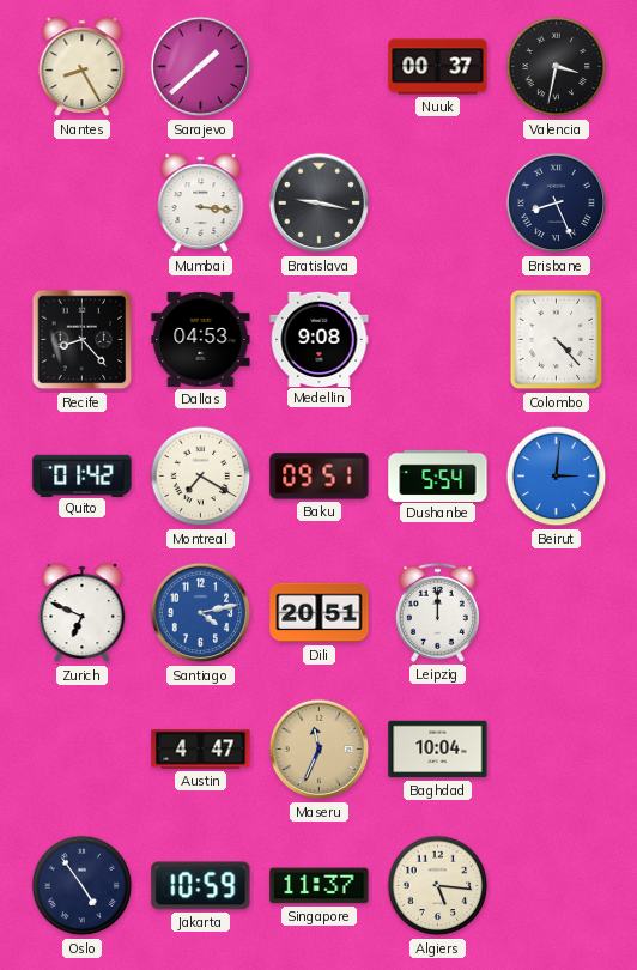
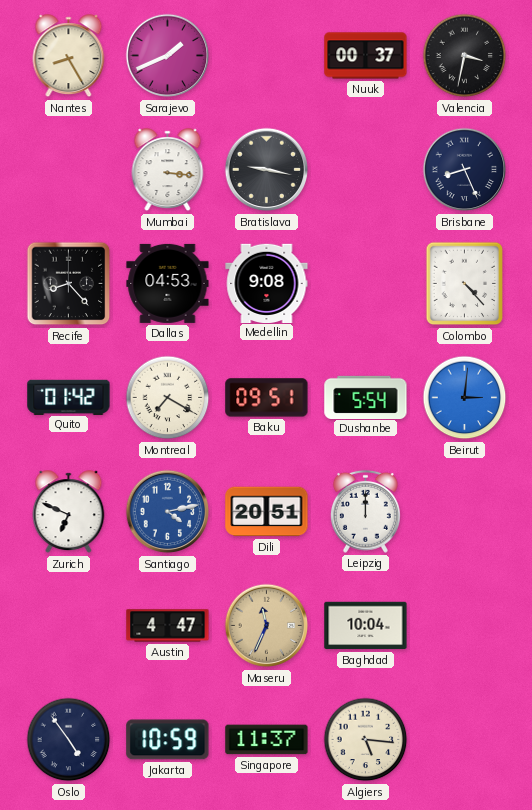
Sarajevo: 1:38 -> 1:41 (168, 56)
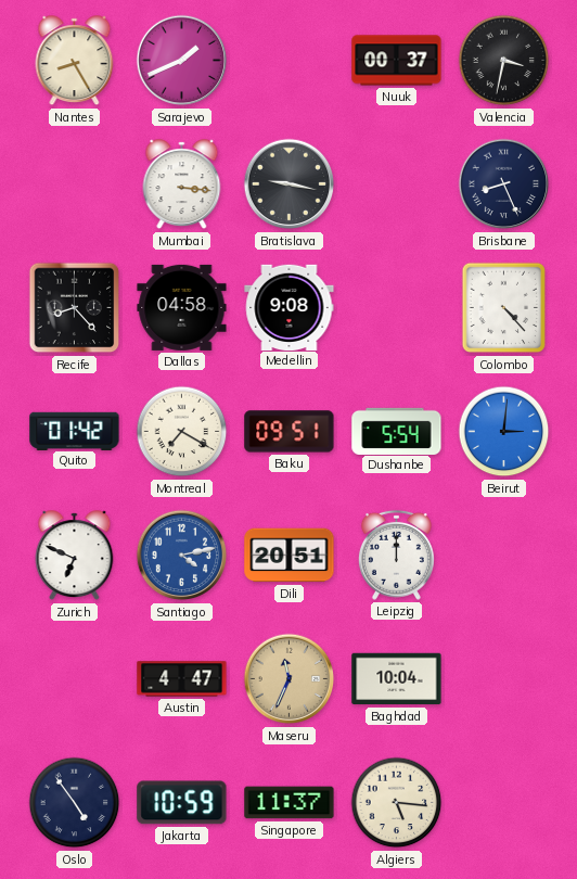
Dallas: 04:53 -> 04:58 (182, 307)
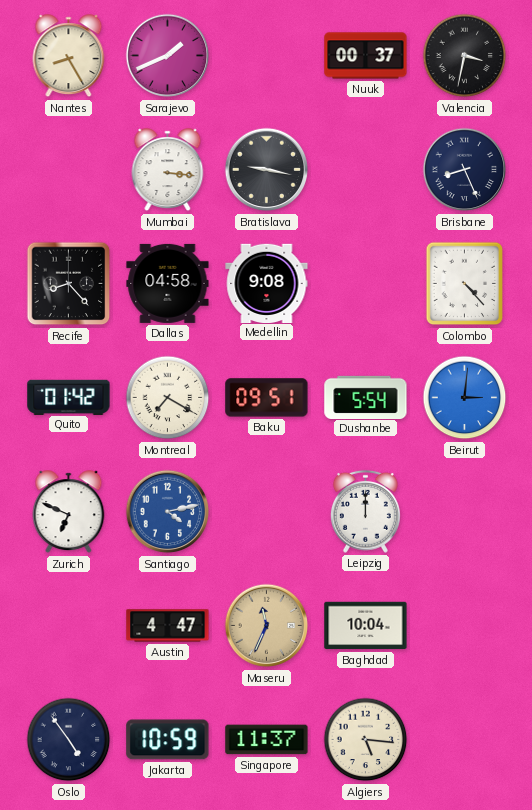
Dili: 20:51 -> none (290, 556)
